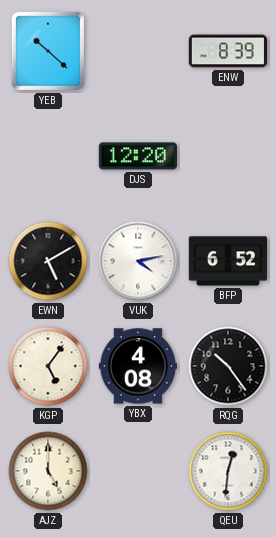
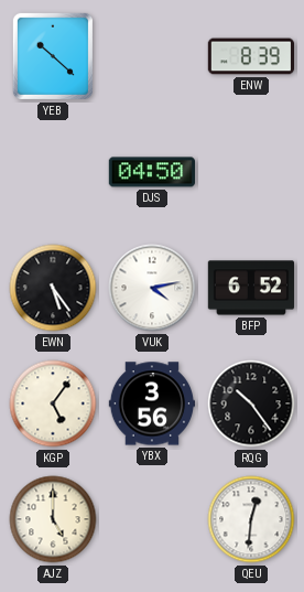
DJS: 12:20 -> 04:50 (151, 172)
EWN: 5:10 -> 5:24 (53, 288)
YBX: 4:08 -> 3:56 (151, 403)
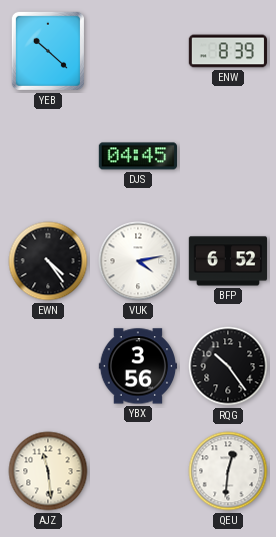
DJS: 04:50 -> 04:45 (137, 156)
EWN: 5:24 -> 4:24 (48, 261)
KGP: 5:06 -> none (53, 403)
AJZ: 5:00 -> 11:29 (48, 471)
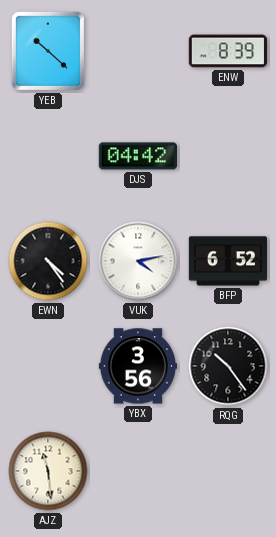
DJS: 04:45 -> 04:42 (137, 156)
QEU: 12:31 -> none (228, 471)
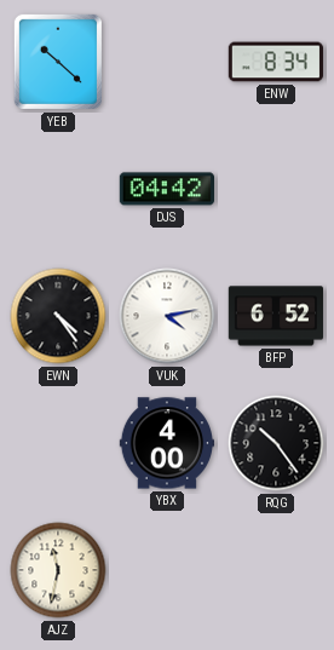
ENW: 8:39 -> 8:34 (276, 62)
YBX: 3:56 -> 4:00 (166, 443)
AJZ: 11:29 -> 11:32 (58, 570)
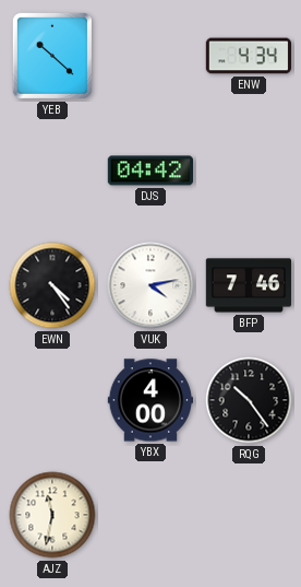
ENW: 8:34 -> 4:34 (249, 56)
BFP: 6:52 -> 7:46 (249, 285)
